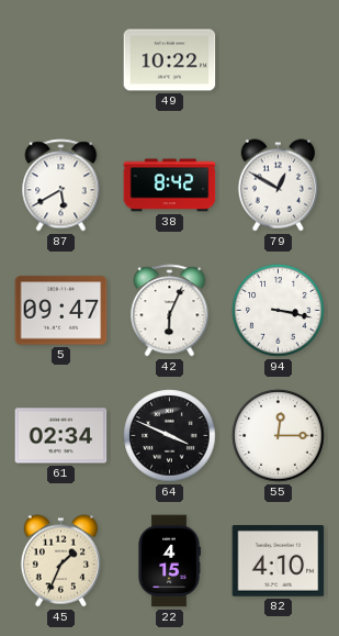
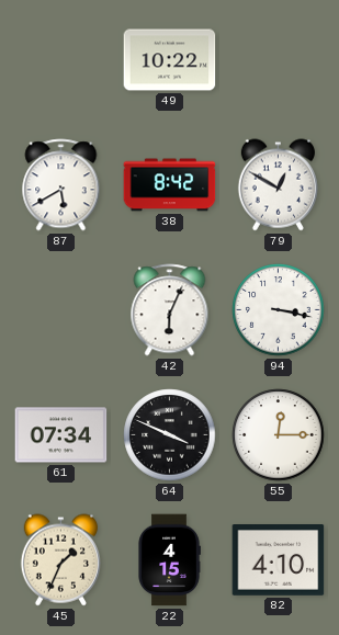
5: 09:47 -> none (61, 311)
61: 02:34 -> 07:34 (61, 435)
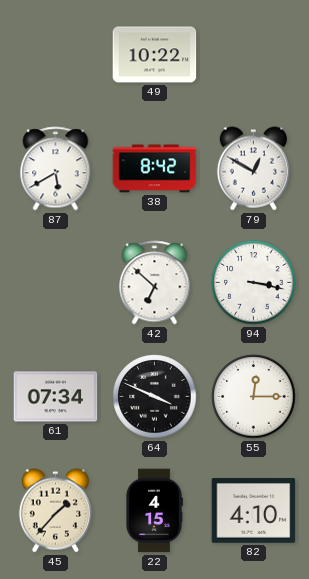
42: 6:04 -> 6:52 (155, 283)
45: 1:34 -> 1:37 (55, 511)
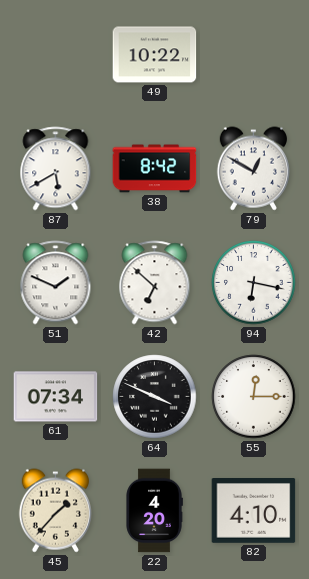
51: none -> 1:49 (56, 283)
94: 3:17 -> 6:17 (254, 283)
22: 4:15 -> 4:20 (154, 511)
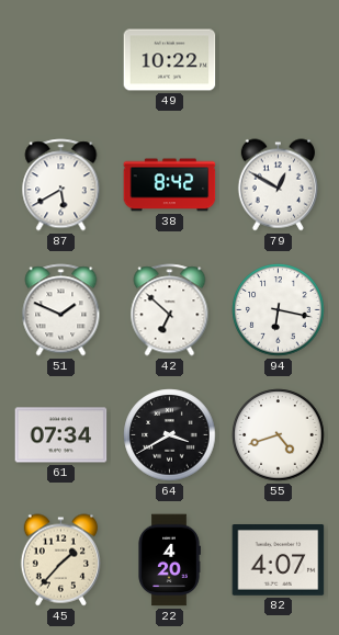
64: 3:49 -> 3:40 (170, 435)
55: 12:15 -> 4:42 (279, 435)
82: 4:10 -> 4:07 (279, 560)
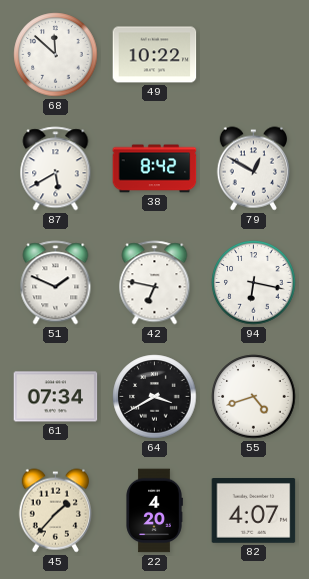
68: none -> 11:52 (56, 55)
42: 6:52 -> 6:47 (155, 283)
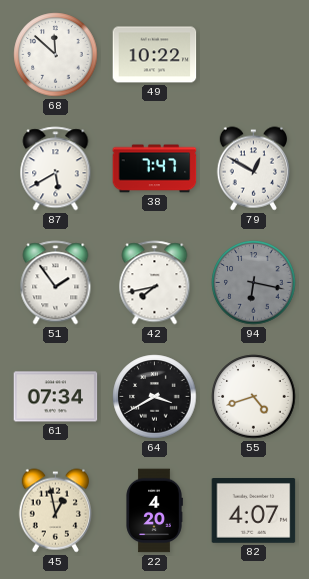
38: 8:42 -> 7:47 (155, 169)
51: 1:49 -> 1:54 (56, 283)
42: 6:47 -> 7:43 (155, 283)
94 dial: white -> grey (254, 283)
45: 1:37 -> 12:58 (55, 511)
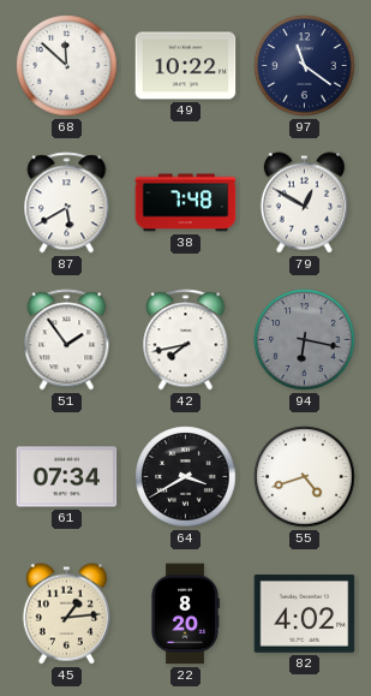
97: none -> 11:21 (305, 66)
38: 7:47 -> 7:48 (186, 203)
45: 12:58 -> 1:14 (66, 614)
22: 4:20 -> 8:20 (185, 614)
82: 4:07 -> 4:02 (305, 614)
